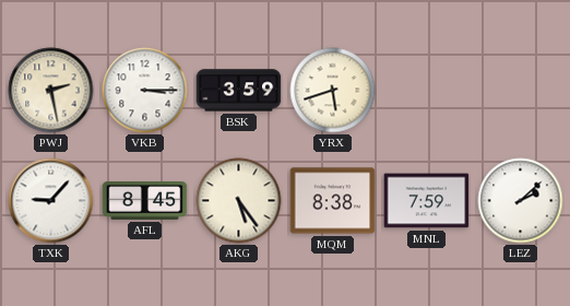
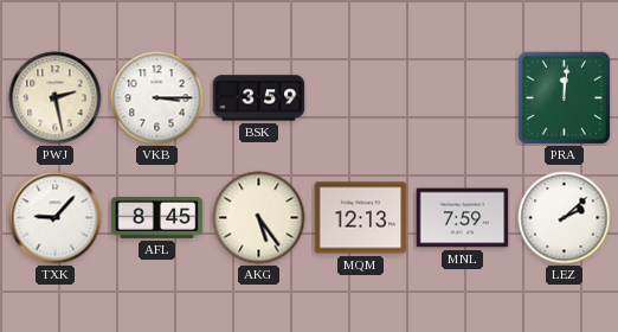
YRX: 5:42 -> none (333, 91)
PRA: none -> 12:01 (564, 97)
MQM: 8:38 -> 12:13 (361, 218)
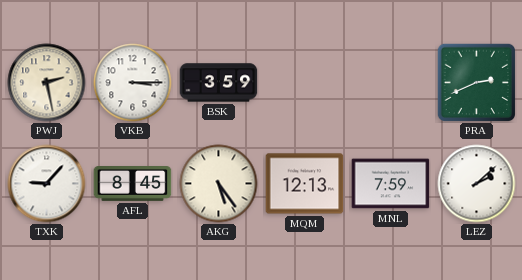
PRA: 12:01 -> 2:41 (476, 82)
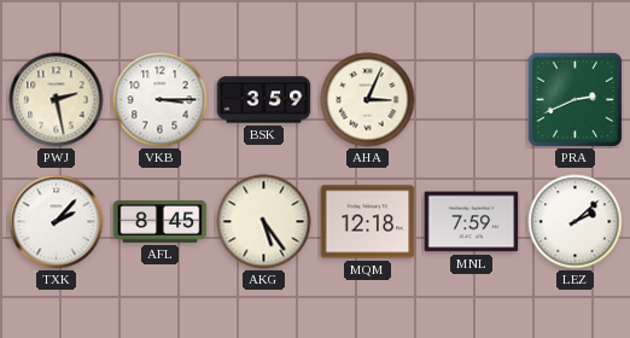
AHA: none -> 3:04 (368, 100)
TXK: 9:07 -> 2:07 (57, 222)
MQM: 12:13 -> 12:18 (368, 222)
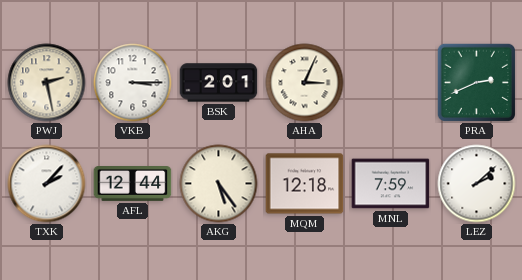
BSK: 3:59 -> 2:01 (219, 83)
AFL: 8:45 -> 12:44 (133, 184)
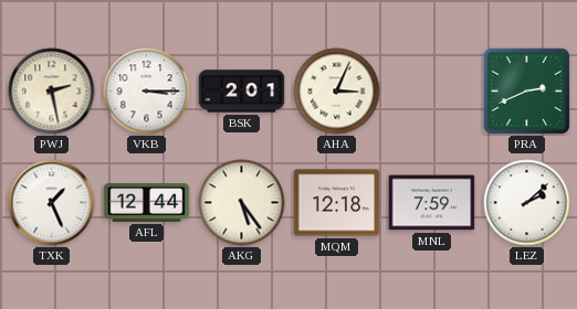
TXK: 2:07 -> 1:26 (52, 203)
